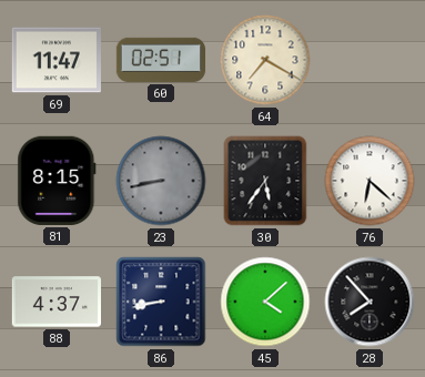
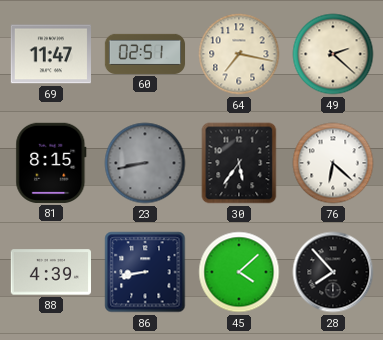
64: 7:20 -> 7:17 (239, 54)
49: none -> 2:22 (333, 54)
88: 4:37 -> 4:39 (50, 272)
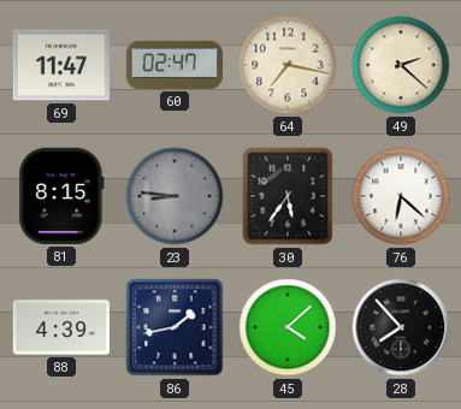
60: 02:51 -> 02:47 (175, 65)
23: 8:43 -> 8:46 (175, 196)
86: 8:43 -> 1:43 (175, 327)
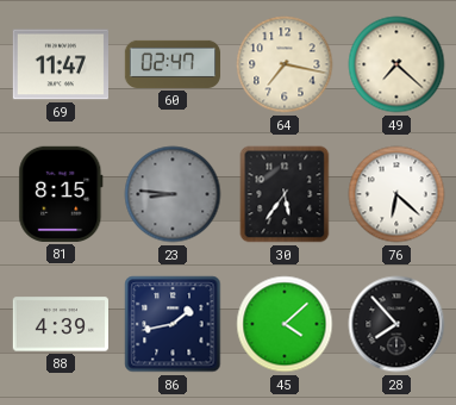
49: 2:22 -> 7:22 (396, 64)
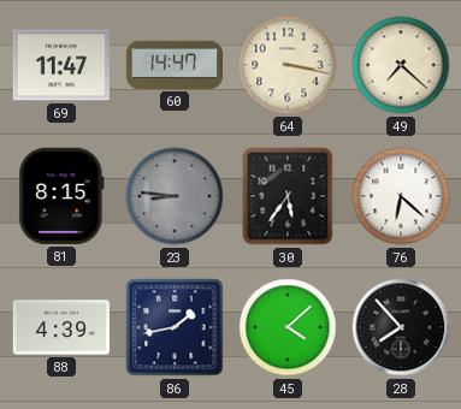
60: 02:47 -> 14:47 (175, 65)
64: 7:17 -> 3:17 (288, 65)
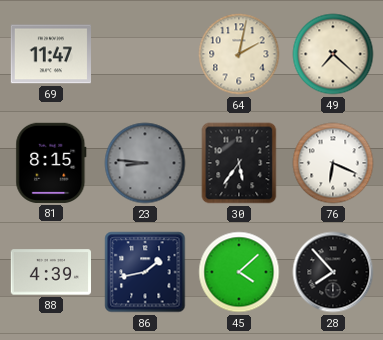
60: 14:47 -> none (175, 65)
64: 3:17 -> 2:02 (239, 54)
76: 6:22 -> 6:19 (333, 163)
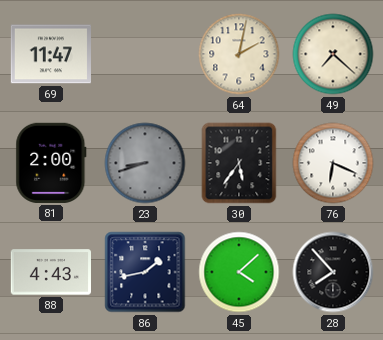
81: 8:15 -> 2:00 (51, 163)
23: 8:46 -> 8:42 (145, 163)
88: 4:39 -> 4:43 (50, 272)
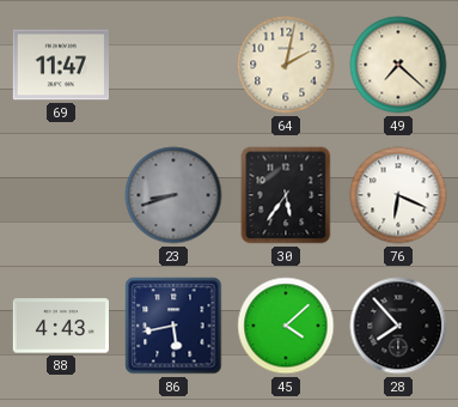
81: 2:00 -> none (51, 163)
86: 1:43 -> 5:43 (173, 326)
